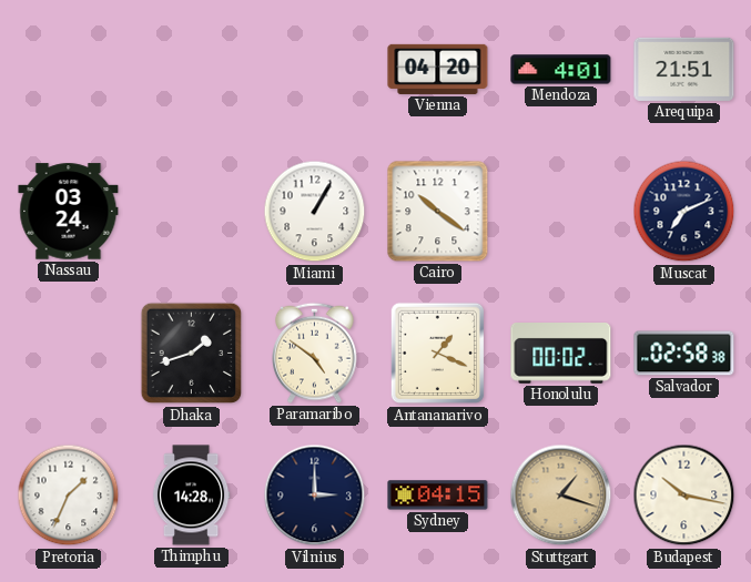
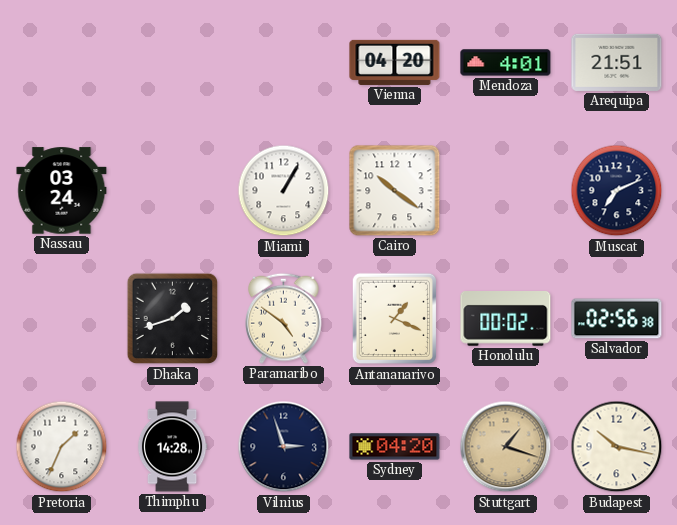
Salvador: 02:58 -> 02:56 (617, 319)
Vilnius: 3:00 -> 2:57 (284, 447)
Sydney: 04:15 -> 04:20 (395, 447)
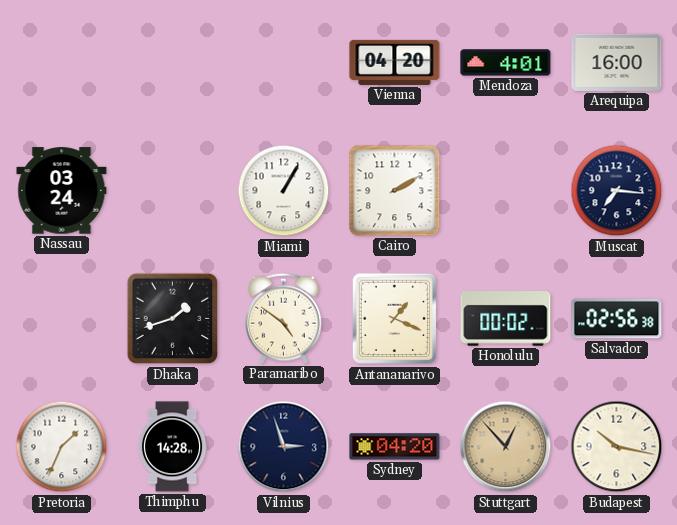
Arequipa: 21:51 -> 16:00 (617, 62)
Cairo: 10:21 -> 2:10 (395, 191)
Muscat: 7:11 -> 7:16 (617, 191)
Stuttgart: 1:18 -> 12:53 (506, 447)
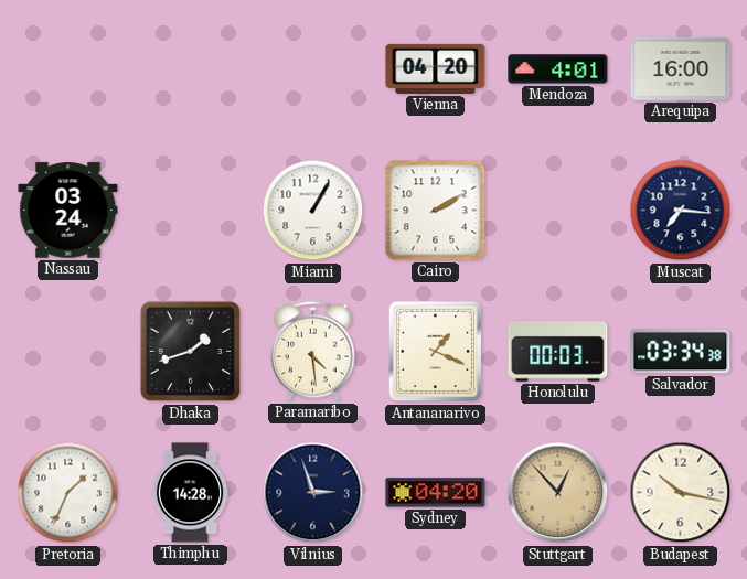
Paramaribo: 4:51 -> 4:29 (313, 351)
Honolulu: 00:02 -> 00:03 (558, 352)
Salvador: 02:56 -> 03:34 (681, 352)
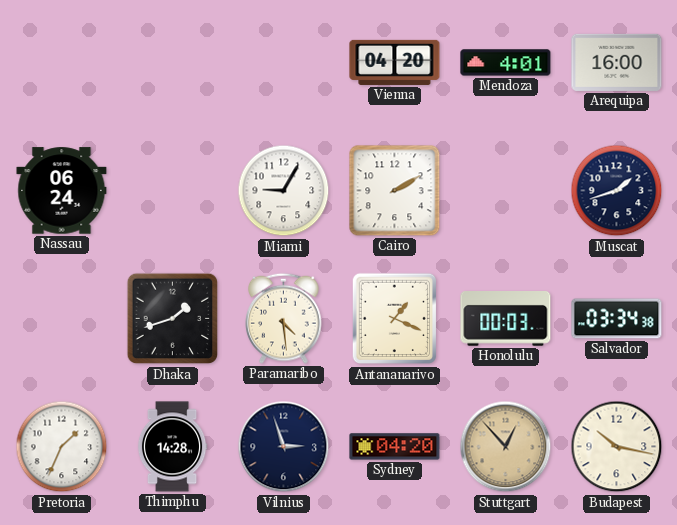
Nassau: 03:24 -> 06:24 (62, 191)
Miami: 1:05 -> 9:05 (284, 191)
Muscat: 7:16 -> 1:42 (617, 191)
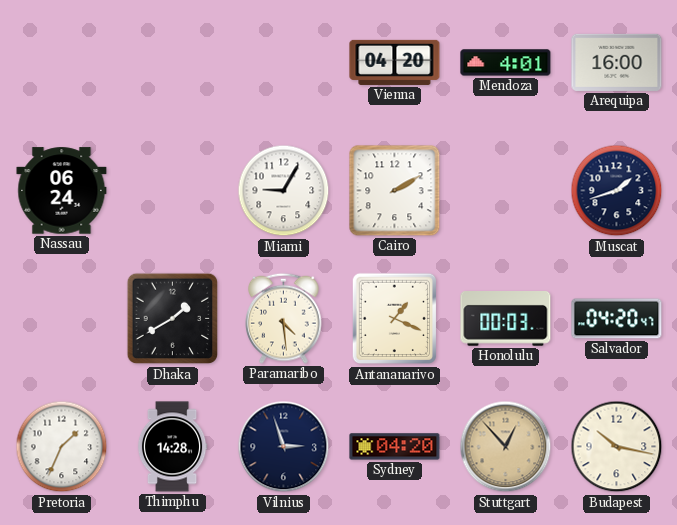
Dhaka: 1:42 -> 1:40 (173, 319)
Salvador: 03:34 -> 04:20 (617, 319)
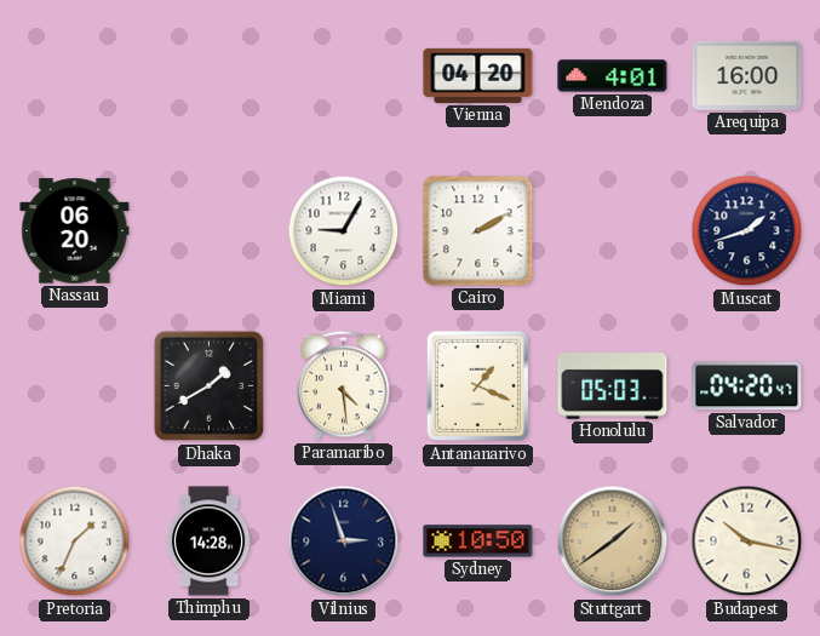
Nassau: 06:24 -> 06:20 (75, 231)
Honolulu: 00:03 -> 05:03 (613, 386)
Sydney: 04:20 -> 10:50 (478, 542)
Stuttgart: 12:53 -> 1:39 (613, 542)
